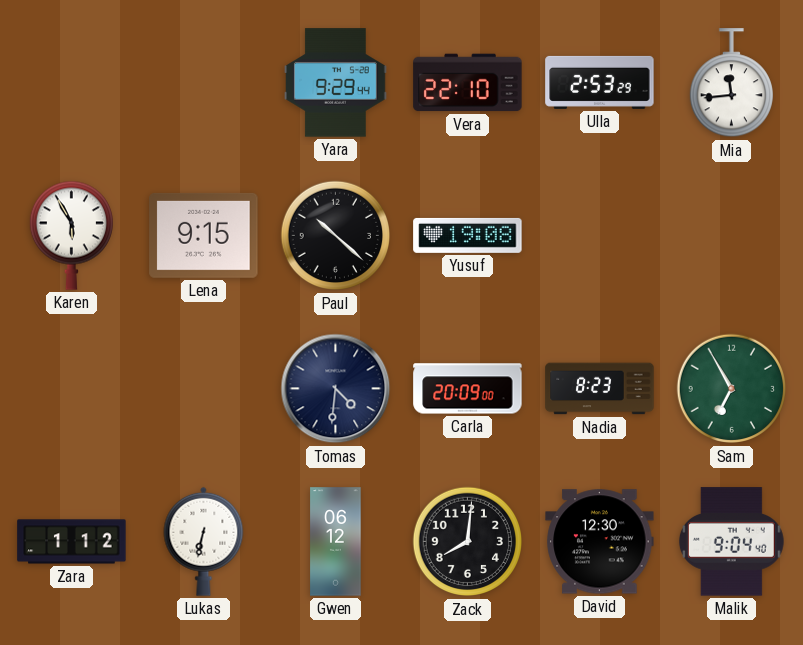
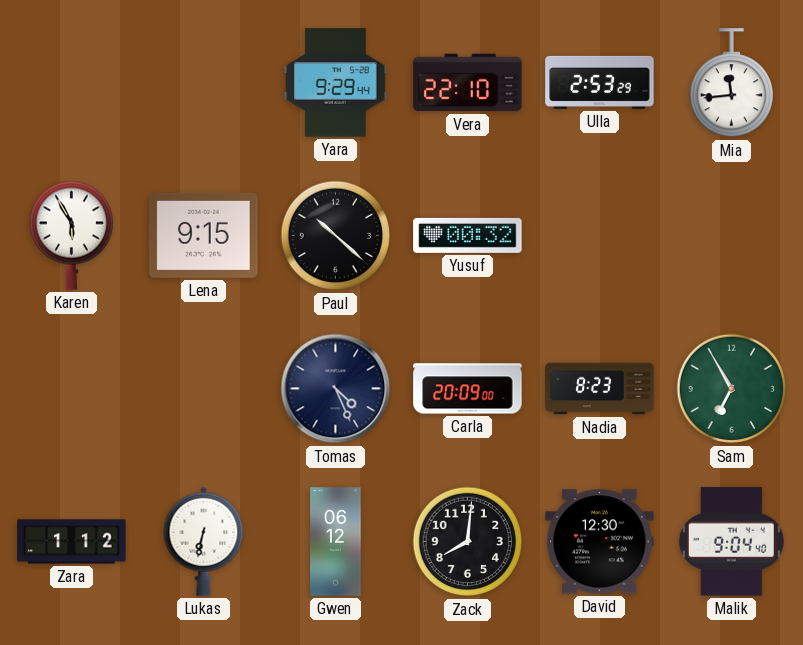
Yusuf: 19:08 -> 00:32 (468, 235)
Tomas: 4:31 -> 4:26 (336, 389)
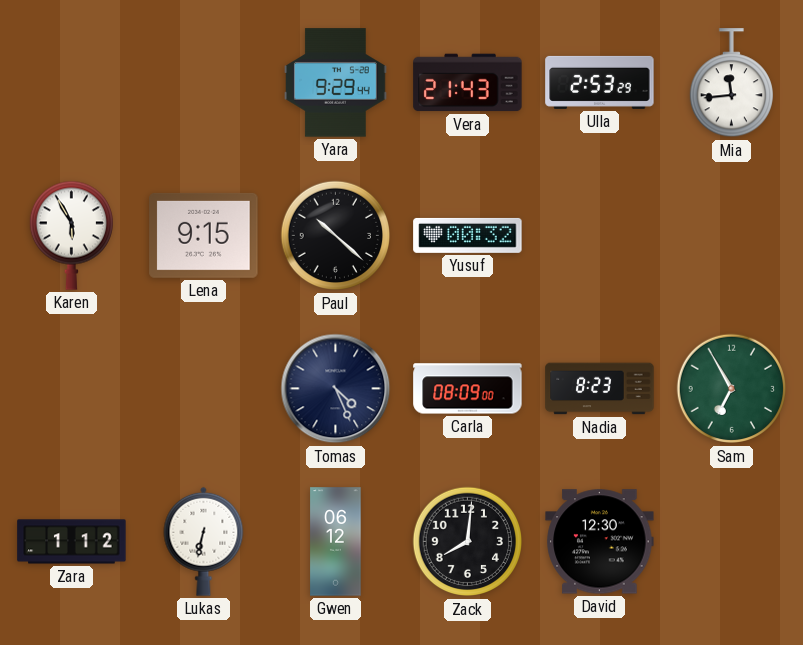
Vera: 22:10 -> 21:43 (468, 83)
Carla: 20:09 -> 08:09 (468, 389)
Malik: 9:04 -> none (731, 542)
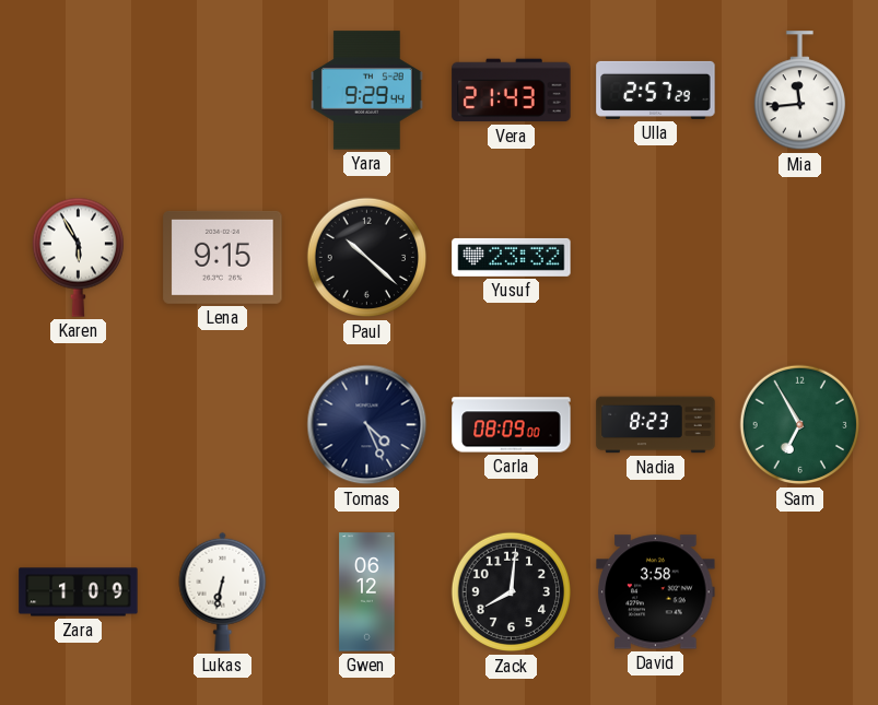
Ulla: 2:53 -> 2:57 (656, 90)
Yusuf: 00:32 -> 23:32 (512, 257)
Zara: 1:12 -> 1:09 (79, 592)
David: 12:30 -> 3:58 (656, 592)
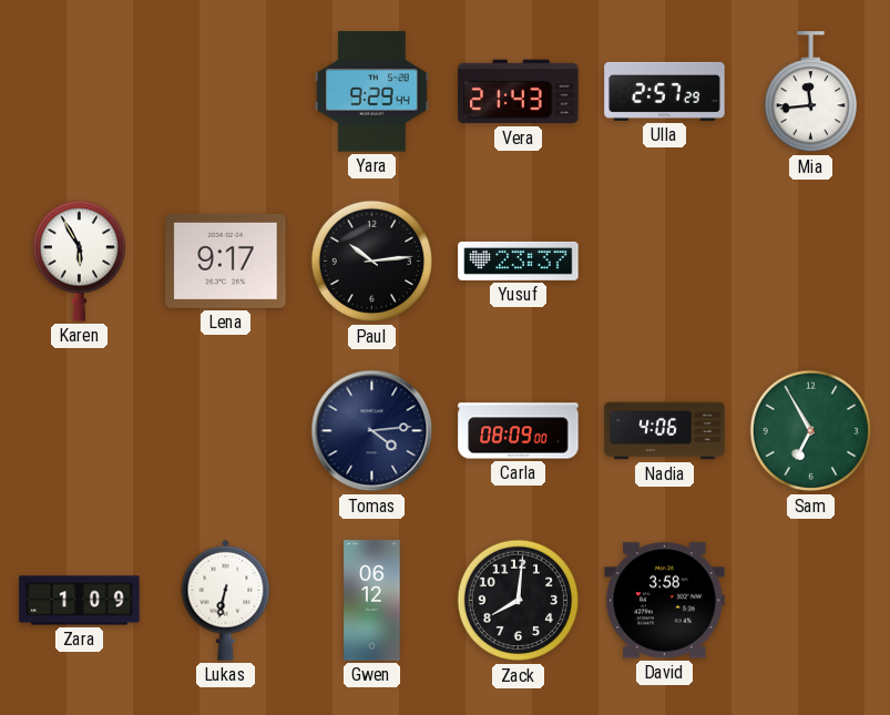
Lena: 9:15 -> 9:17 (226, 261)
Paul: 10:22 -> 10:14 (372, 262)
Yusuf: 23:32 -> 23:37 (519, 261)
Tomas: 4:26 -> 4:14 (372, 431)
Nadia: 8:23 -> 4:06 (665, 431)
